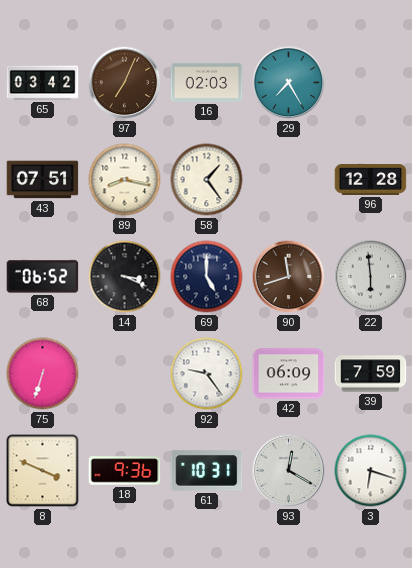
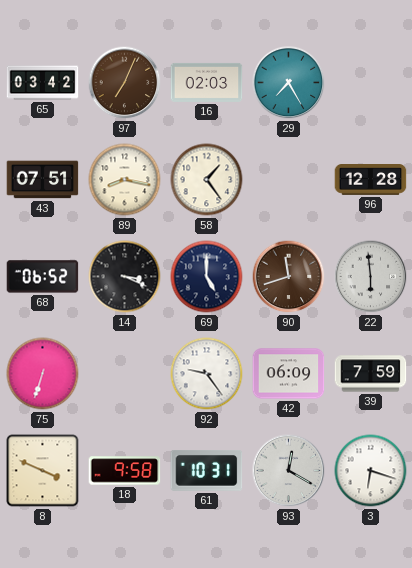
18: 9:36 -> 9:58 (125, 471)
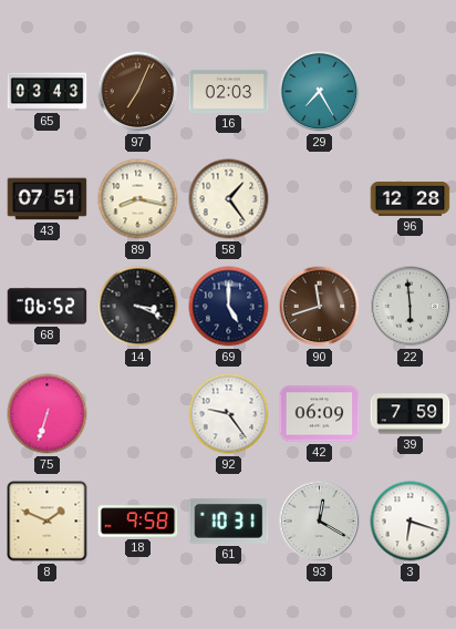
65: 03:42 -> 03:43 (48, 92)
8: 3:49 -> 1:49 (48, 522)
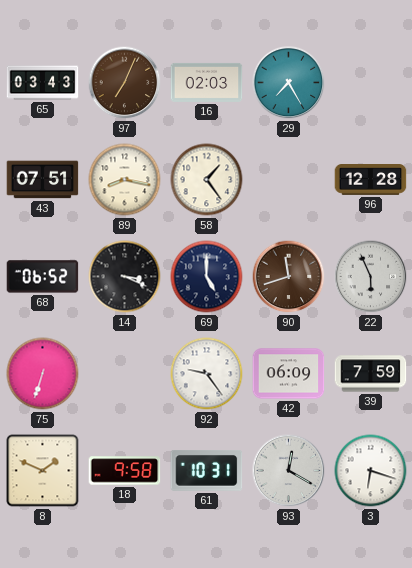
22: 5:59 -> 5:56 (371, 277)
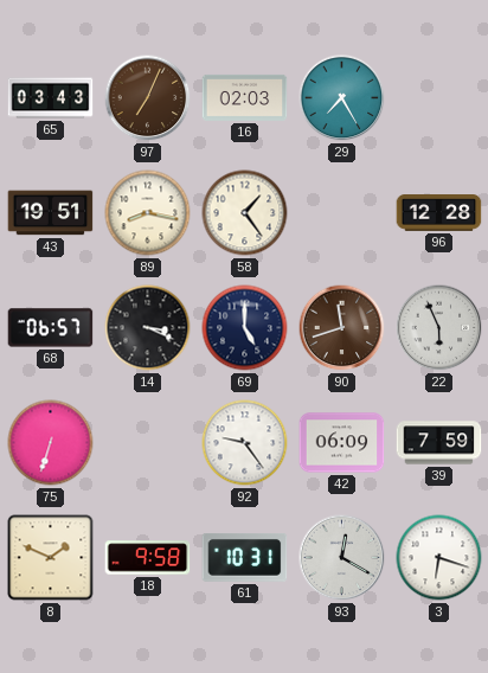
43: 07:51 -> 19:51 (51, 213)
68: 06:52 -> 06:57 (51, 328)
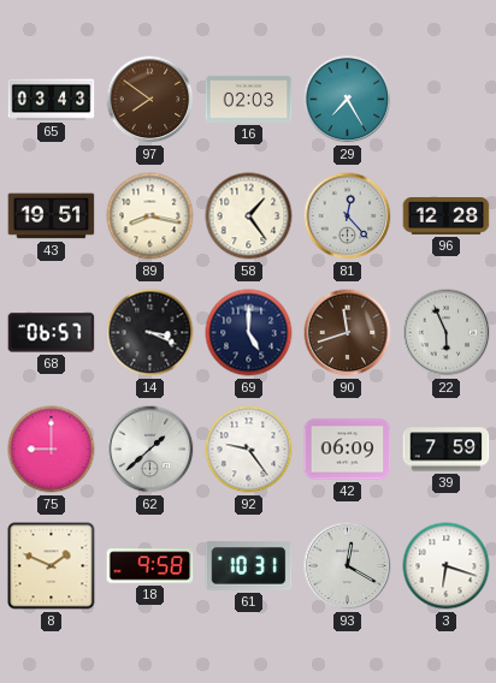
97: 7:04 -> 7:51 (150, 100)
81: none -> 12:23 (348, 216)
75: 6:33 -> 9:00 (52, 450)
62: none -> 1:38 (150, 450)
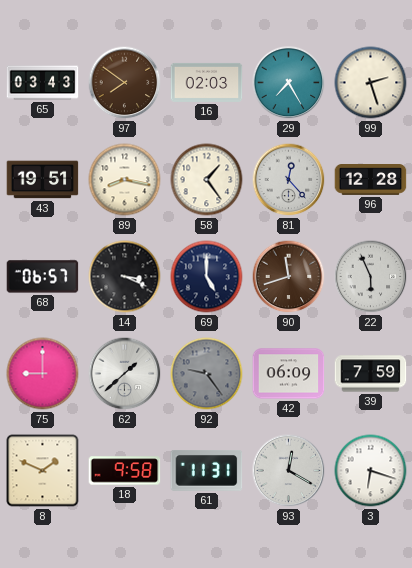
99: none -> 2:27 (371, 83)
92 dial: white -> grey (207, 374)
61: 10:31 -> 11:31 (207, 471)
